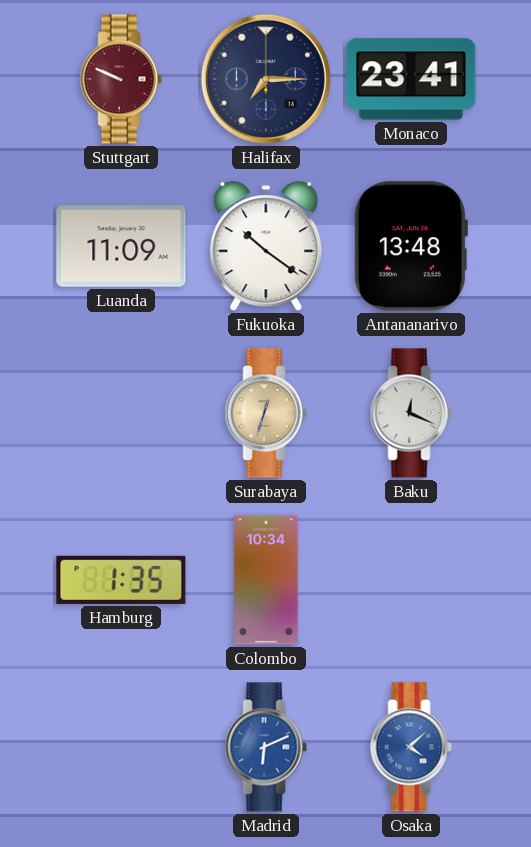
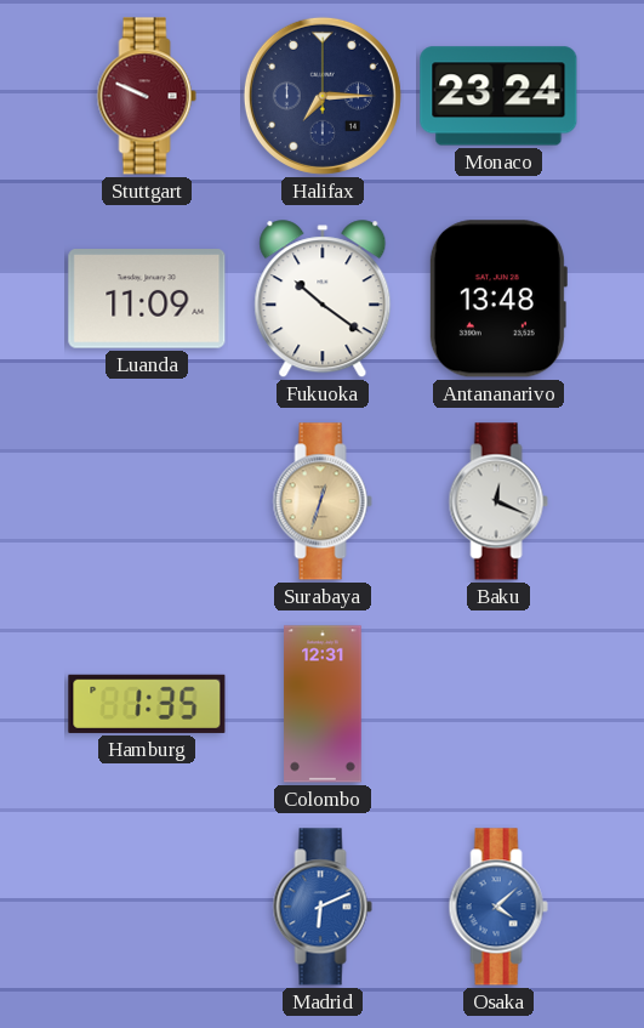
Monaco: 23:41 -> 23:24 (498, 96)
Colombo: 10:34 -> 12:31 (323, 704)
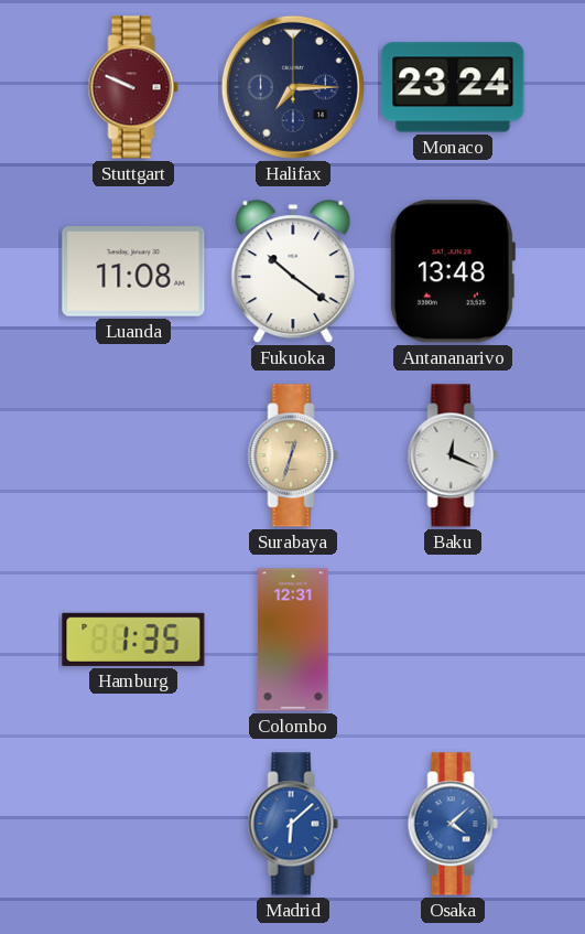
Luanda: 11:09 -> 11:08 (133, 271)
Madrid: 6:11 -> 6:08 (293, 824)
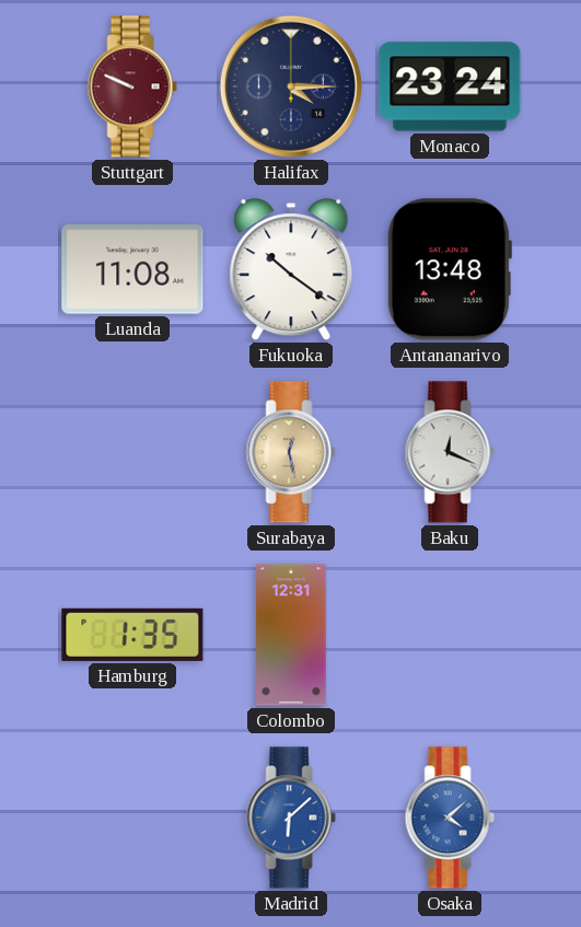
Halifax: 7:15 -> 4:15 (291, 86)
Surabaya: 12:33 -> 12:28 (291, 452)
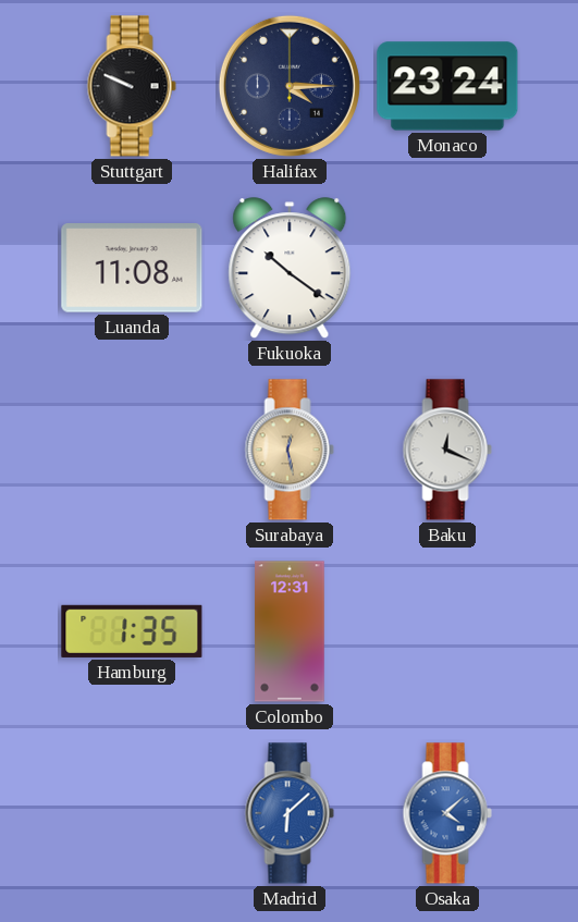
Stuttgart dial: burgundy -> black (132, 86)
Antananarivo: 13:48 -> none (449, 269)
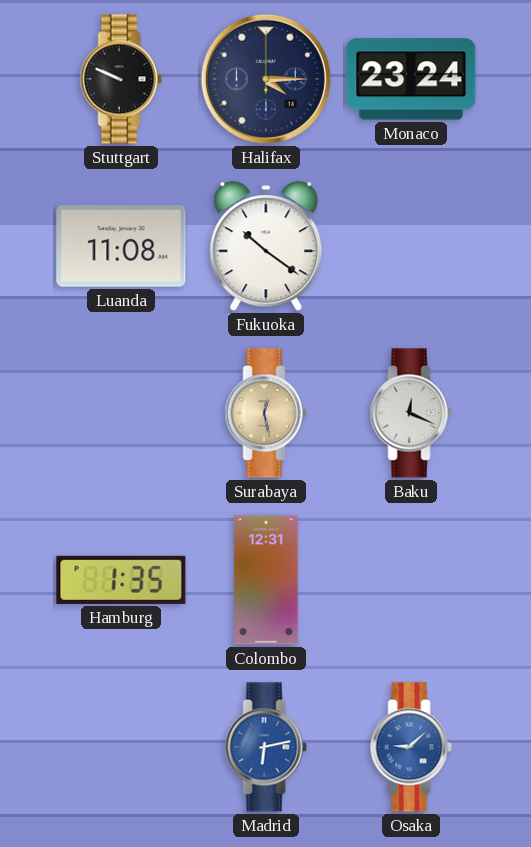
Madrid: 6:08 -> 6:13 (266, 747)
Osaka: 4:08 -> 9:08 (411, 747)
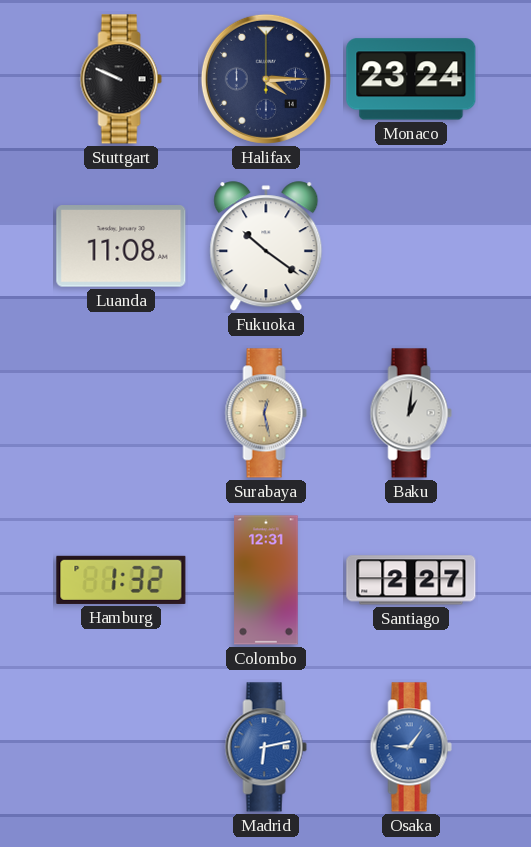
Baku: 12:19 -> 1:01 (411, 413)
Hamburg: 1:35 -> 1:32 (121, 580)
Santiago: none -> 2:27 (411, 580)
Osaka: 9:08 -> 9:06 (411, 747)
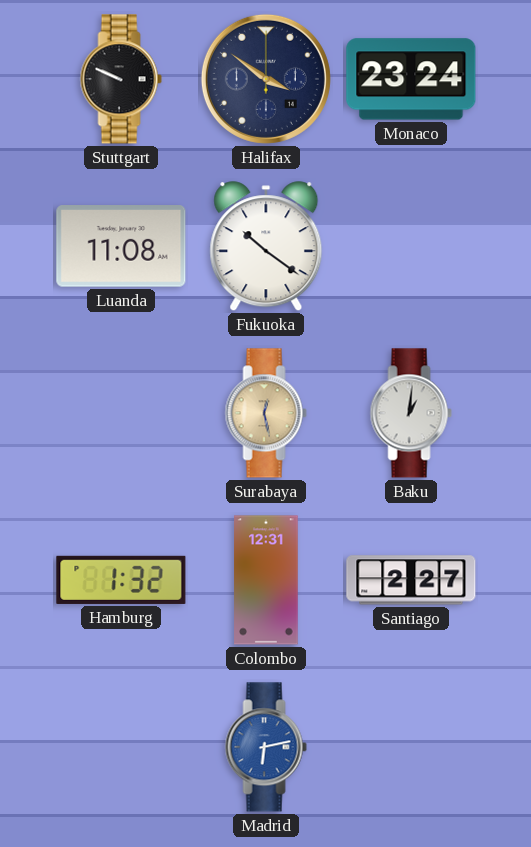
Halifax: 4:15 -> 3:51 (266, 79)
Osaka: 9:06 -> none (411, 747)
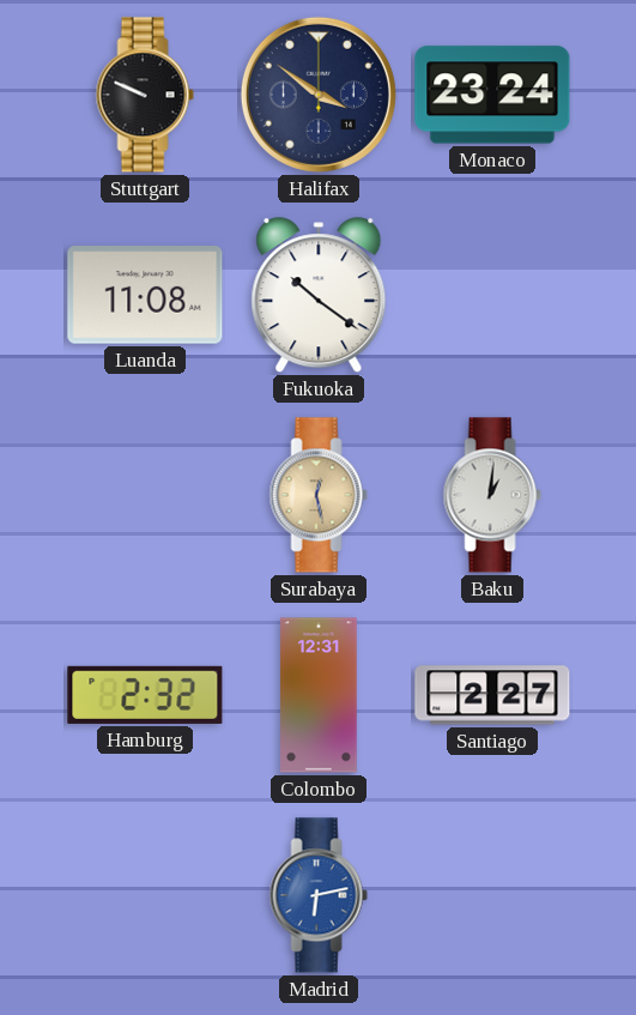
Hamburg: 1:32 -> 2:32 (145, 695)
